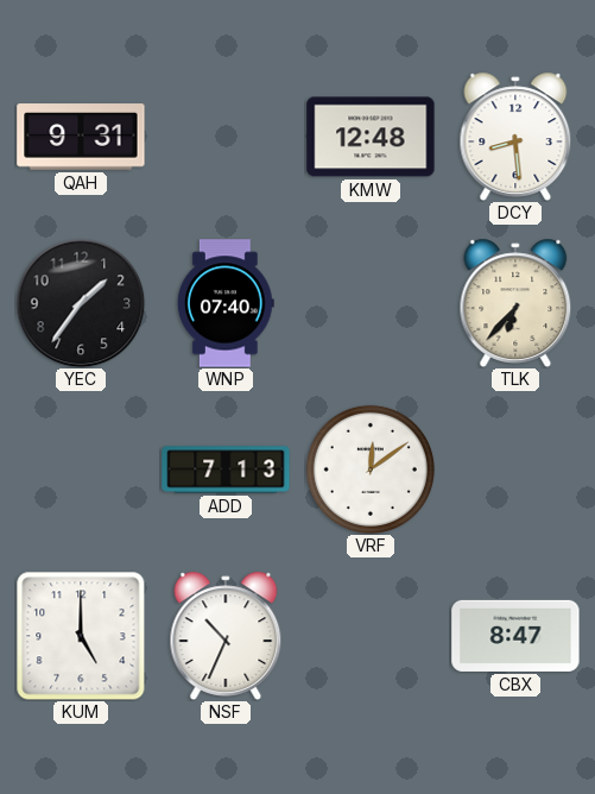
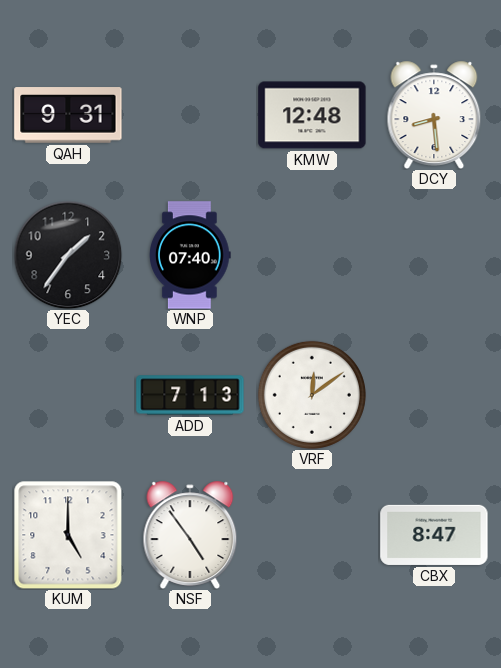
TLK: 6:37 -> none (515, 303)
NSF: 10:34 -> 4:54 (190, 535)
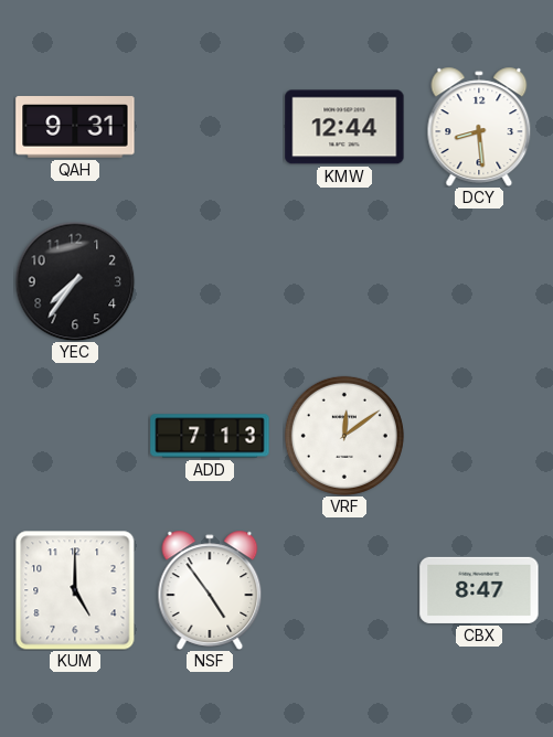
KMW: 12:48 -> 12:44 (344, 127)
YEC: 1:36 -> 7:36 (75, 281)
WNP: 07:40 -> none (190, 255)
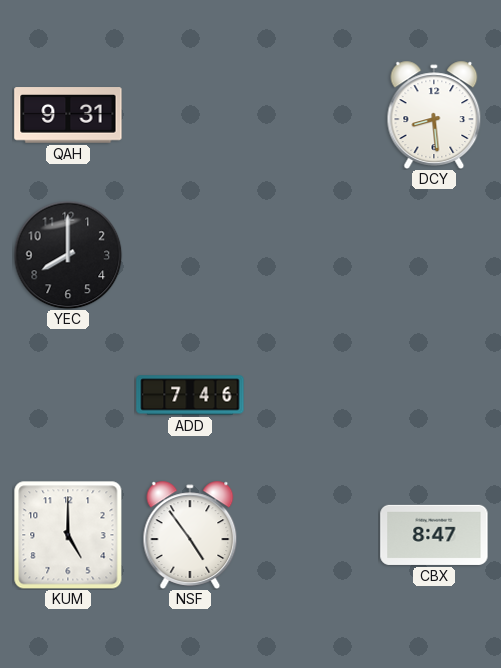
KMW: 12:44 -> none (344, 127)
YEC: 7:36 -> 8:00 (68, 255)
ADD: 7:13 -> 7:46 (190, 395)
VRF: 12:09 -> none (344, 436)
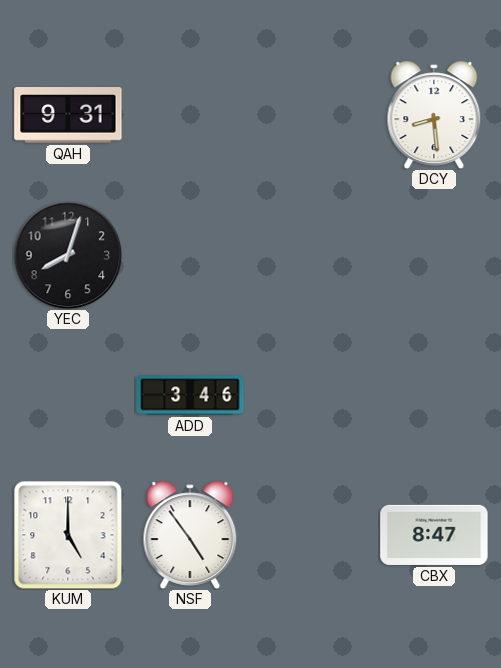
YEC: 8:00 -> 8:03 (68, 255)
ADD: 7:46 -> 3:46 (190, 395)
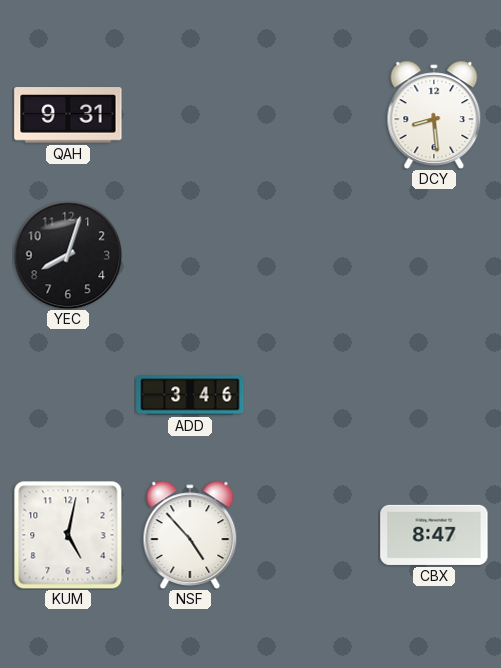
KUM: 5:00 -> 5:02 (68, 535)
NSF: 4:54 -> 4:53 (190, 535)
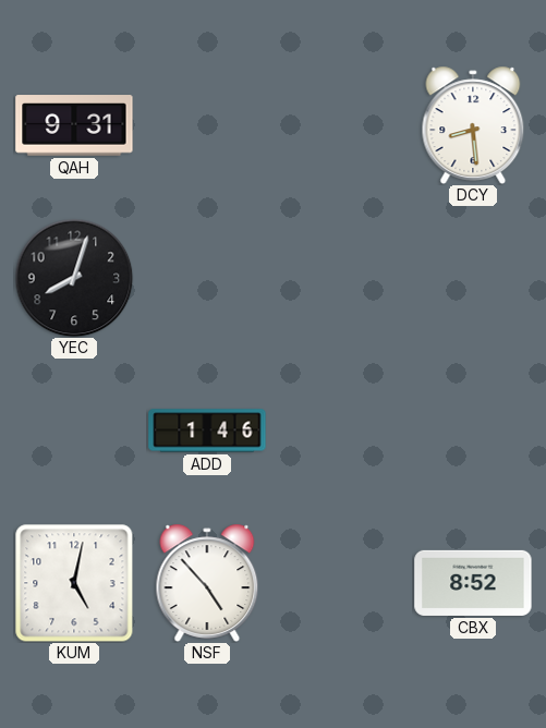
ADD: 3:46 -> 1:46 (207, 430)
CBX: 8:47 -> 8:52 (473, 583)
